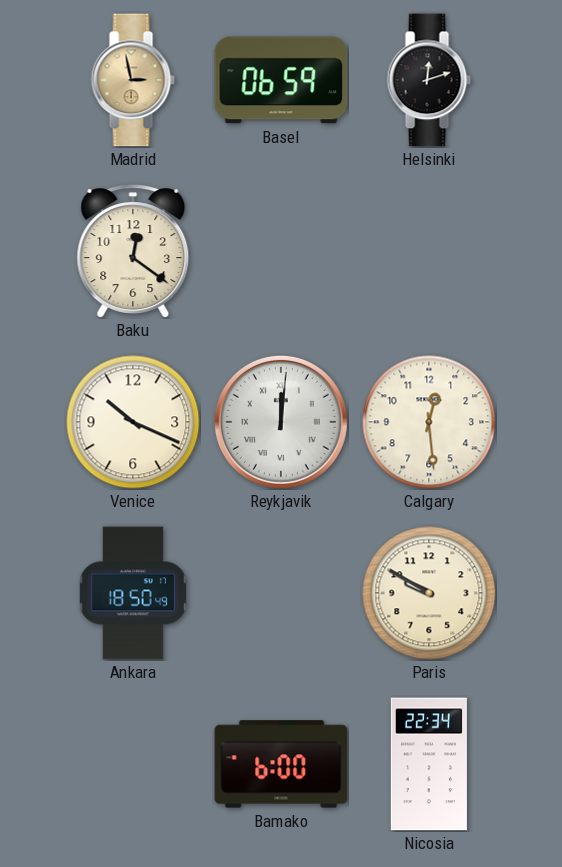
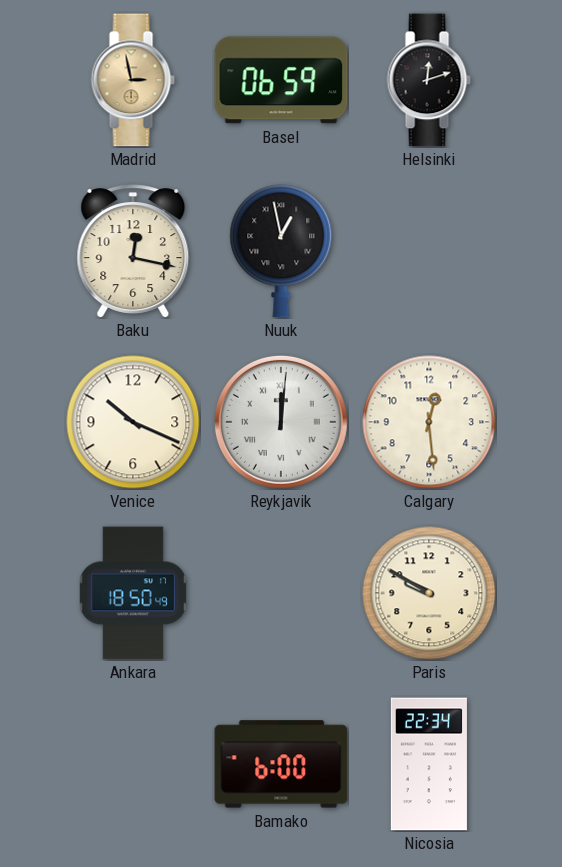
Baku: 12:21 -> 12:17 (133, 251)
Nuuk: none -> 12:58 (281, 251)
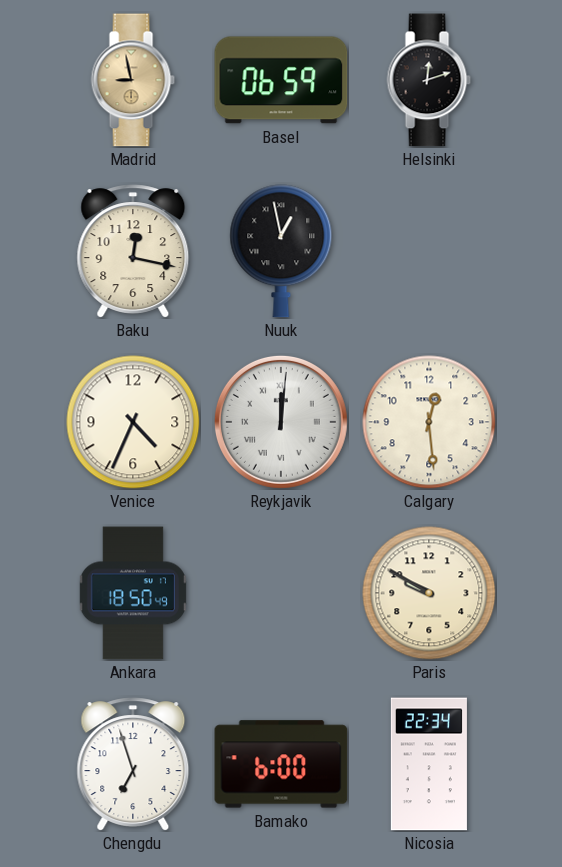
Madrid: 2:58 -> 8:58 (133, 80)
Venice: 10:19 -> 4:34 (133, 422)
Chengdu: none -> 6:57 (133, 764)
